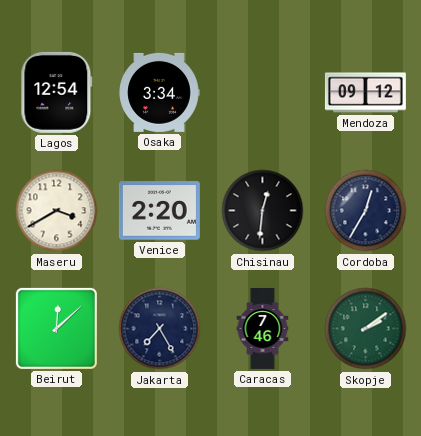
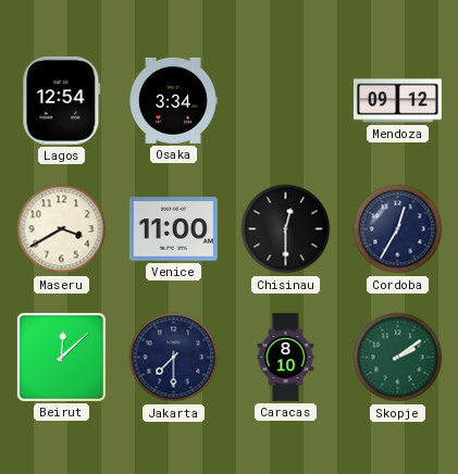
Venice: 2:20 -> 11:00 (173, 229)
Chisinau: 12:31 -> 12:30 (286, 229)
Jakarta: 7:25 -> 7:30 (174, 358)
Caracas: 7:46 -> 8:10 (286, 357)
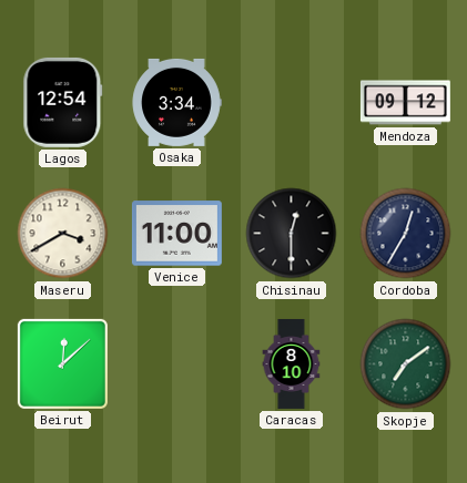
Jakarta: 7:30 -> none (174, 358)
Skopje: 2:09 -> 7:09 (406, 364)
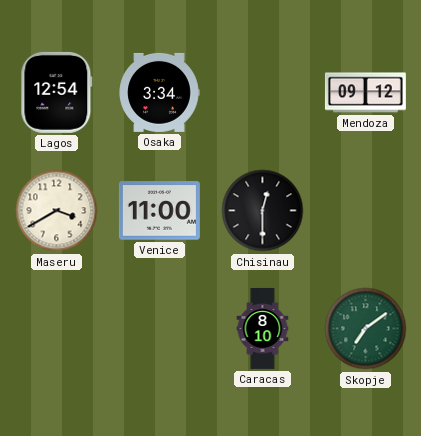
Cordoba: 12:35 -> none (406, 234)
Beirut: 12:08 -> none (62, 363)
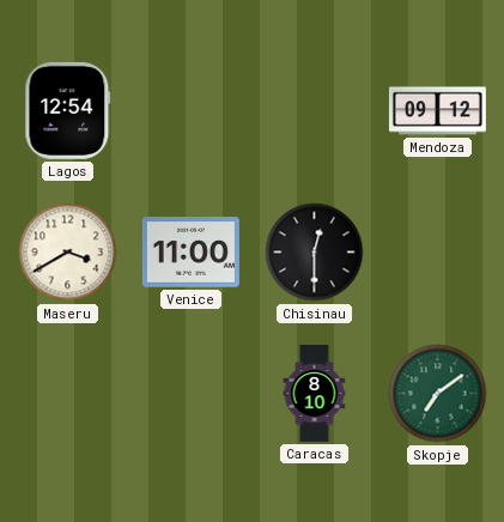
Osaka: 3:34 -> none (159, 92)
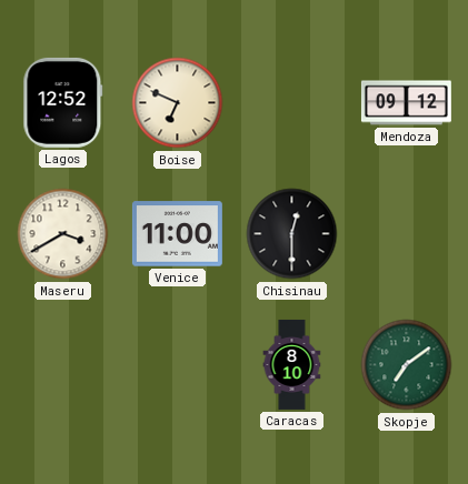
Lagos: 12:54 -> 12:52 (63, 102)
Boise: none -> 6:49 (178, 103)
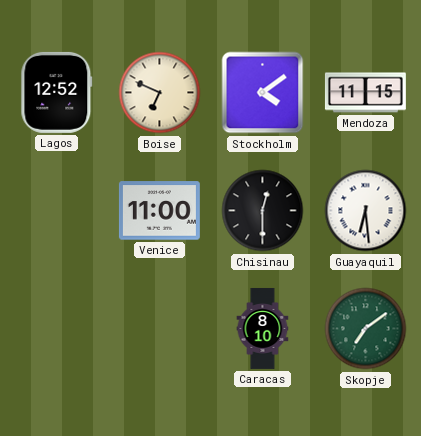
Stockholm: none -> 4:09 (263, 93)
Mendoza: 09:12 -> 11:15 (365, 93)
Maseru: 3:40 -> none (63, 234)
Guayaquil: none -> 6:29 (366, 211)
